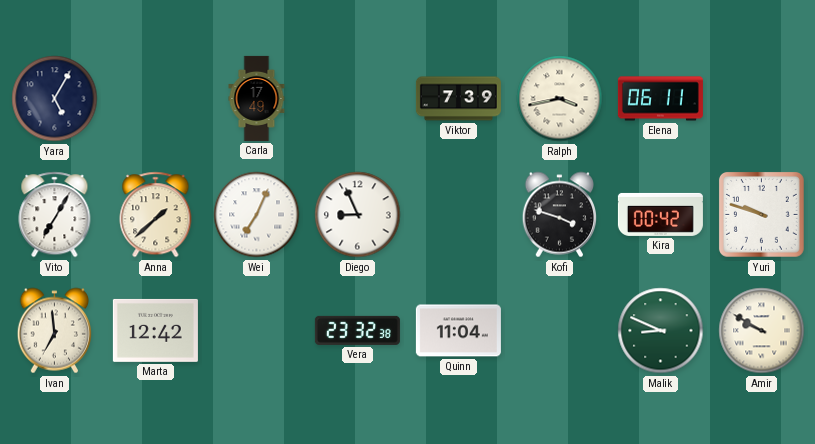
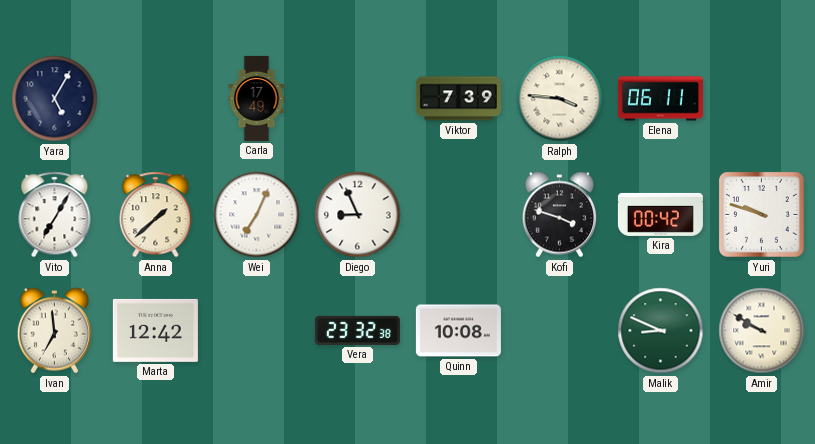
Ralph: 3:43 -> 3:46 (560, 99)
Quinn: 11:04 -> 10:08 (458, 331)
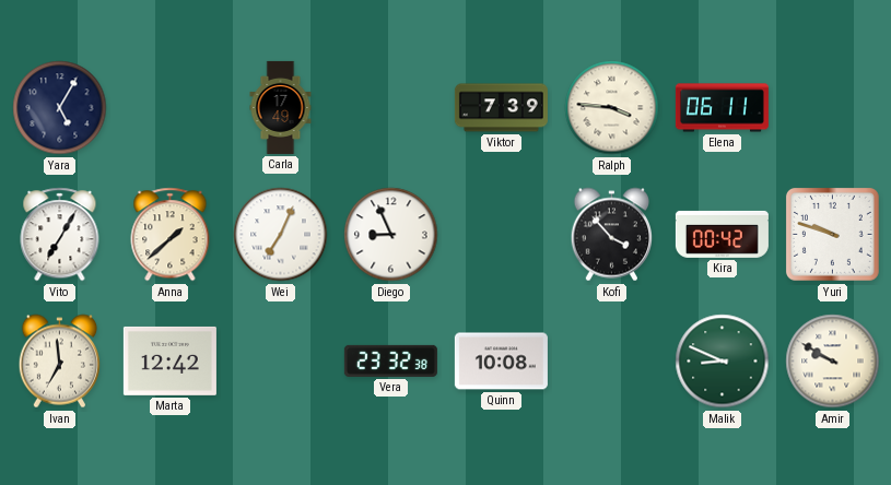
Kofi: 3:48 -> 3:53 (611, 235)
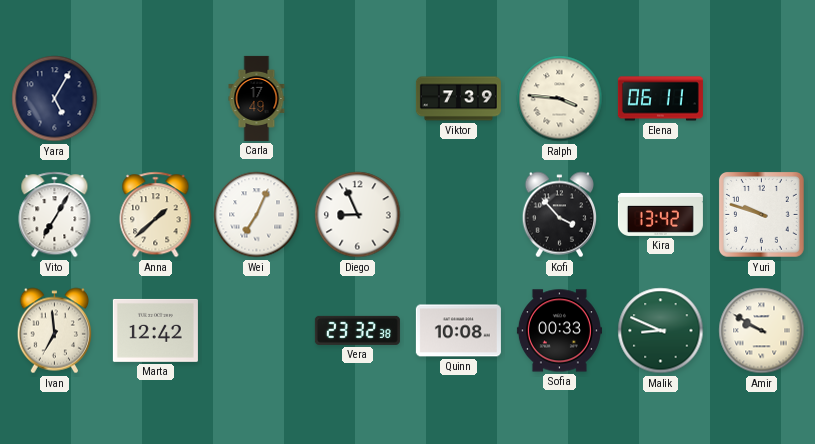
Kira: 00:42 -> 13:42 (660, 214)
Sofia: none -> 00:33 (559, 331)
